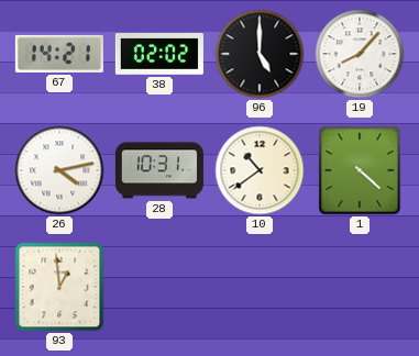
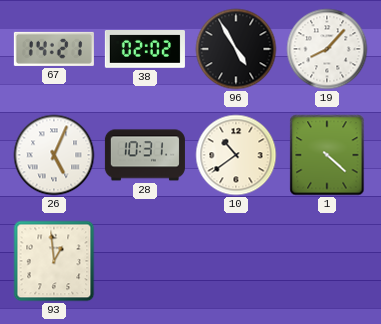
96: 5:00 -> 4:55 (236, 49)
26: 4:13 -> 5:04 (54, 155)
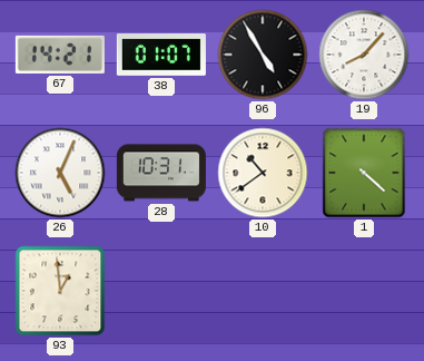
38: 02:02 -> 01:07 (161, 56)
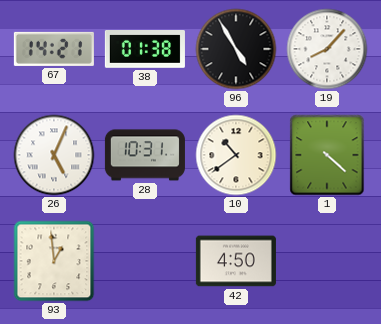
38: 01:07 -> 01:38 (145, 50)
42: none -> 4:50 (236, 261)
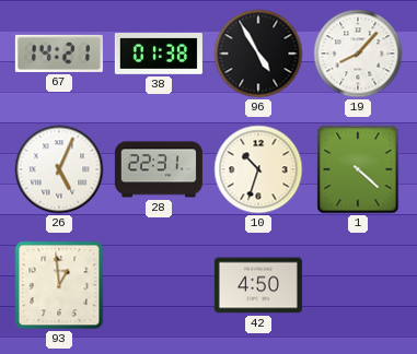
28: 10:31 -> 22:31 (159, 169)
10: 10:39 -> 10:33 (258, 169)
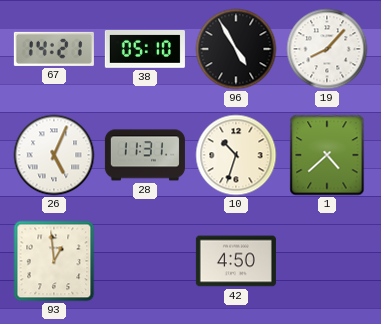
38: 01:38 -> 05:10 (145, 50)
28: 22:31 -> 11:31 (145, 155)
1: 4:22 -> 4:38 (327, 155)
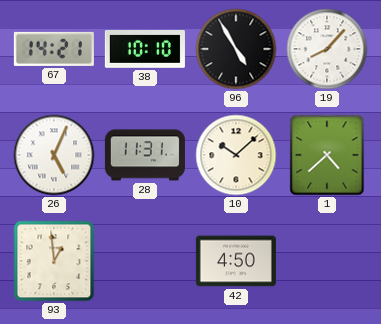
38: 05:10 -> 10:10 (145, 50)
10: 10:33 -> 10:08 (236, 155)
